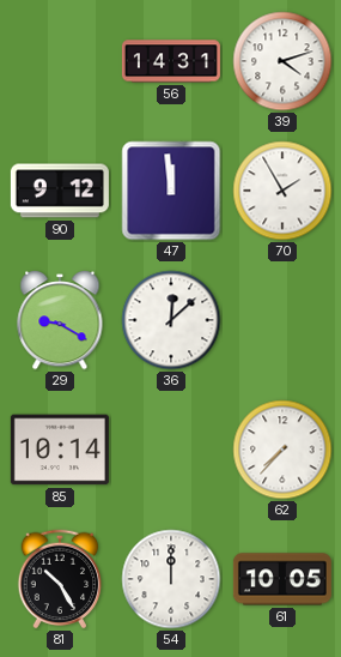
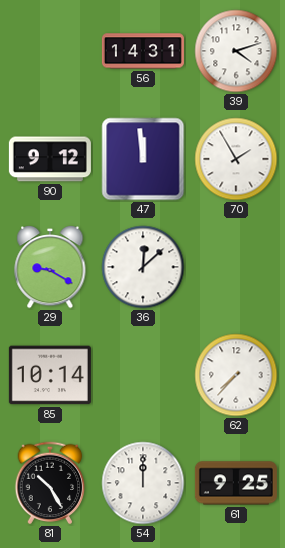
61: 10:05 -> 9:25 (236, 483)
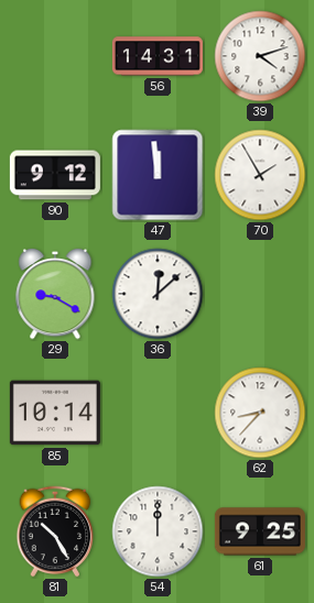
62: 7:37 -> 8:37 (260, 413)
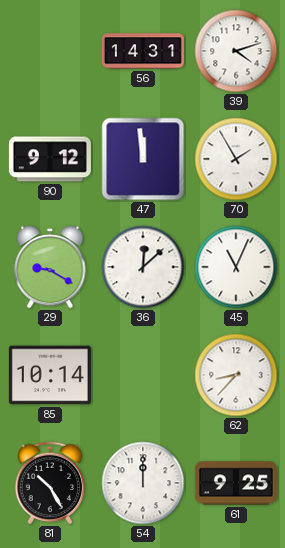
45: none -> 11:04 (236, 267)
